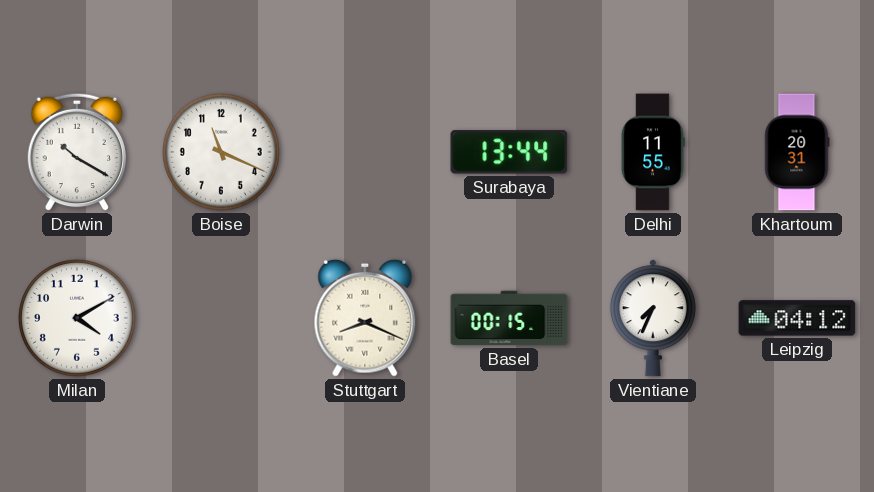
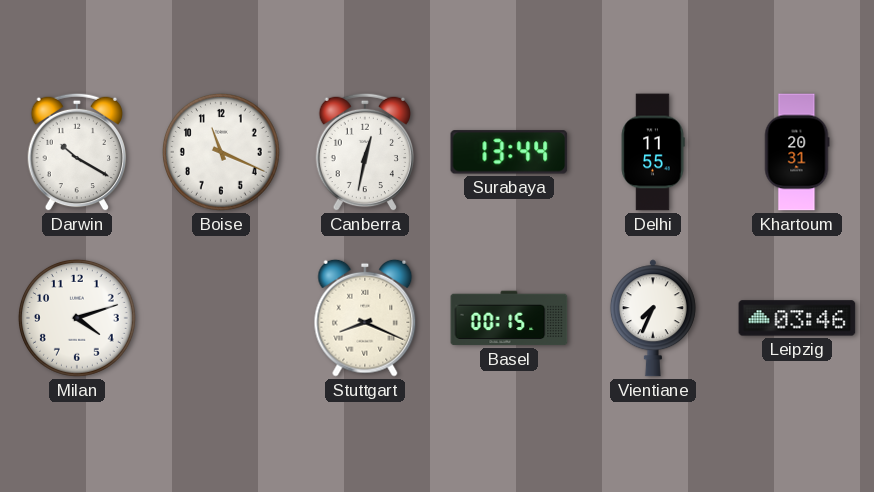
Canberra: none -> 12:32 (364, 152)
Milan: 4:10 -> 4:12 (77, 318)
Leipzig: 04:12 -> 03:46 (797, 318)
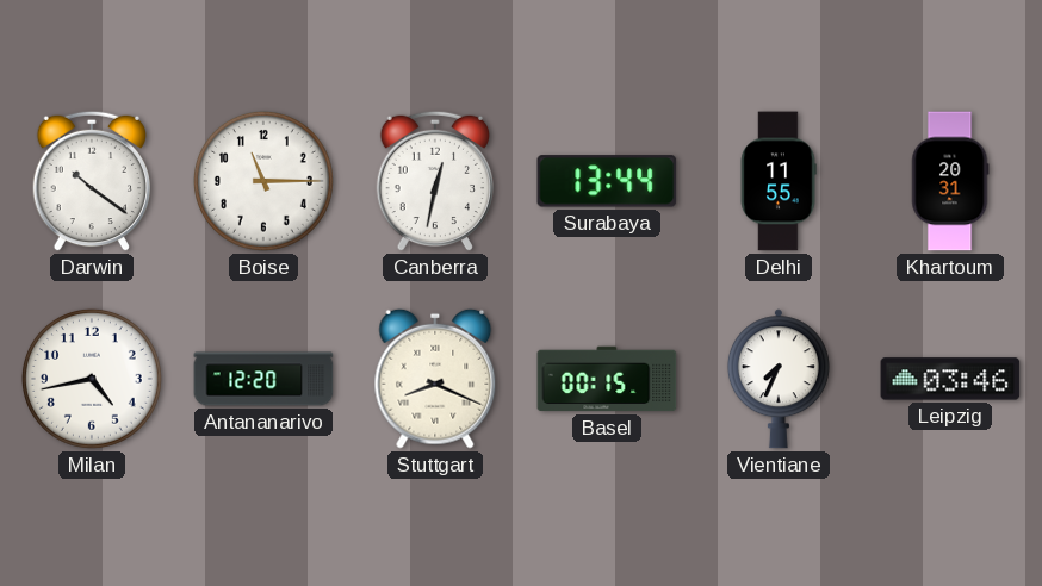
Darwin: 10:20 -> 10:21 (91, 181)
Boise: 11:19 -> 11:15 (263, 181)
Milan: 4:12 -> 4:43 (92, 379)
Antananarivo: none -> 12:20 (263, 379)
